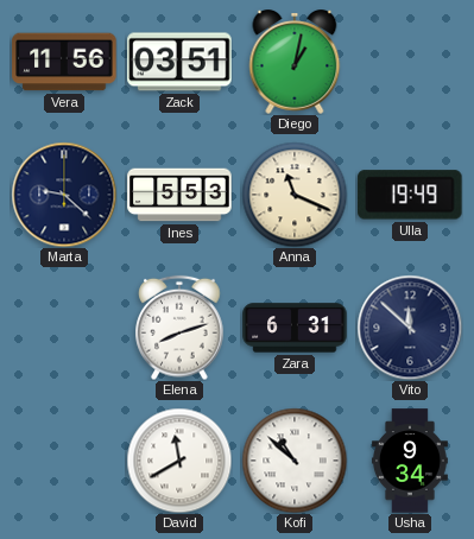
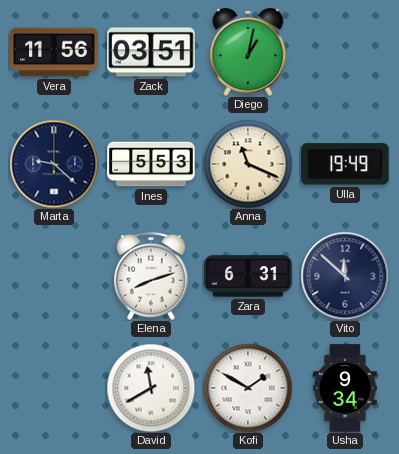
Kofi: 10:52 -> 1:50 (248, 388)
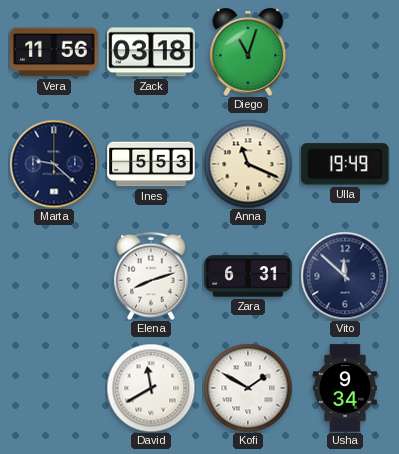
Zack: 03:51 -> 03:18 (151, 52)
Diego: 1:02 -> 11:03 (248, 52)
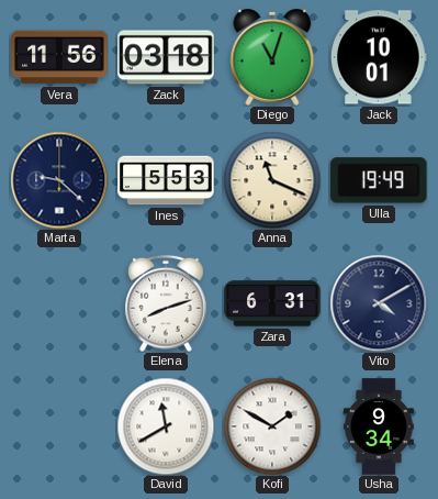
Jack: none -> 10:01 (379, 57)
Vito: 11:52 -> 4:10 (379, 303)
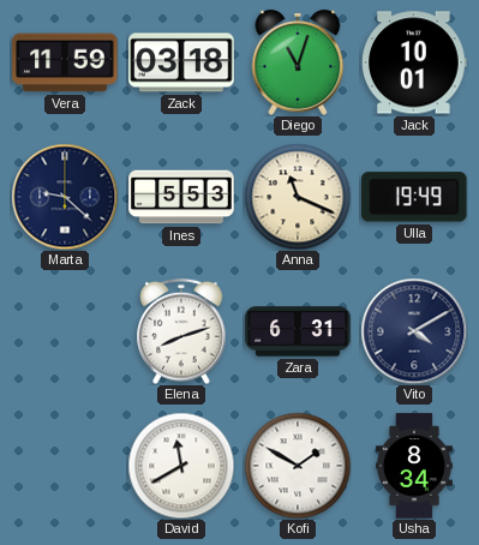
Vera: 11:56 -> 11:59 (65, 62)
Usha: 9:34 -> 8:34 (414, 466)
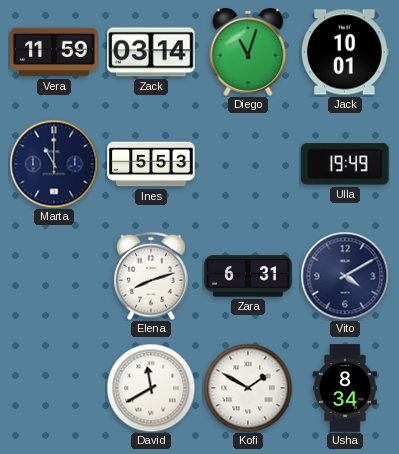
Zack: 03:18 -> 03:14 (151, 52)
Marta: 9:22 -> 11:00 (54, 164)
Anna: 11:19 -> none (298, 197)
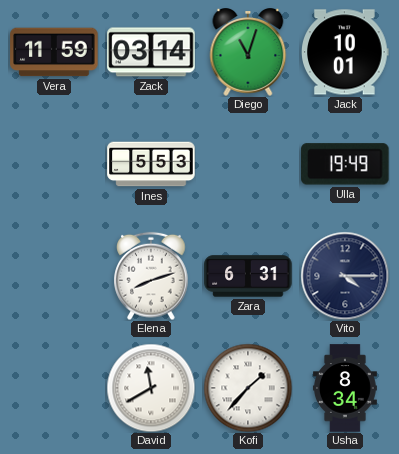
Marta: 11:00 -> none (54, 164)
Vito: 4:10 -> 4:15 (345, 276)
Kofi: 1:50 -> 1:37 (248, 388)
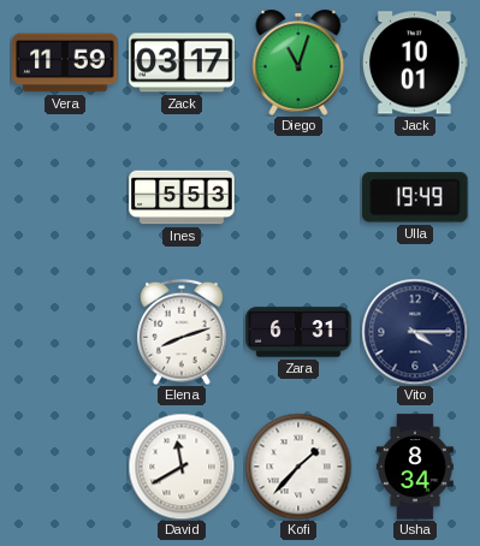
Zack: 03:14 -> 03:17 (182, 63)
